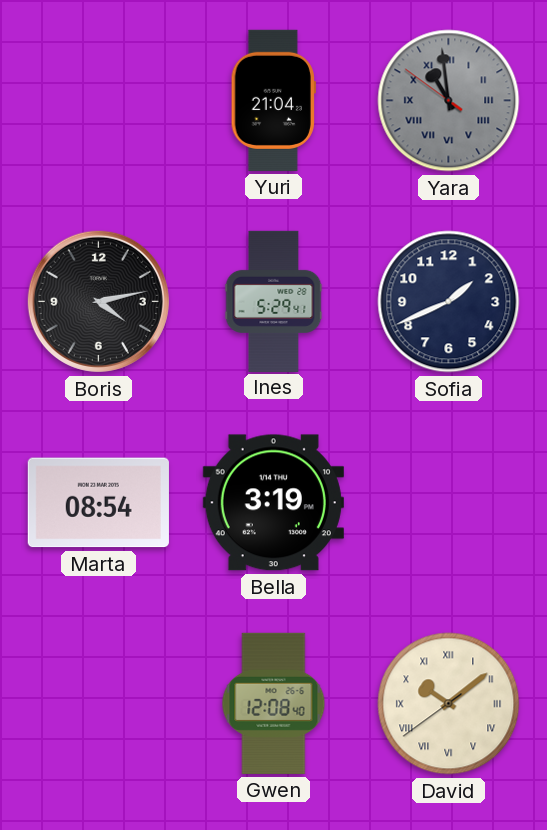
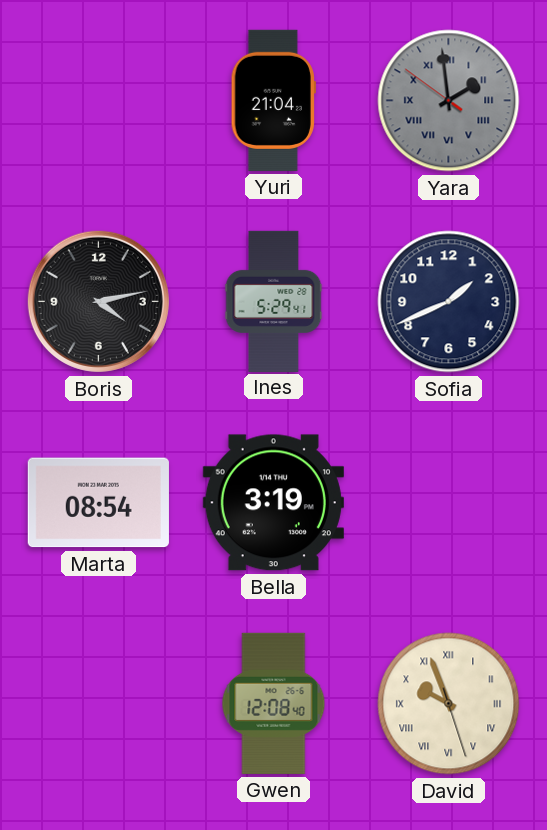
Yara: 10:58 -> 1:58 (449, 101)
David: 10:08 -> 9:56 (449, 704)
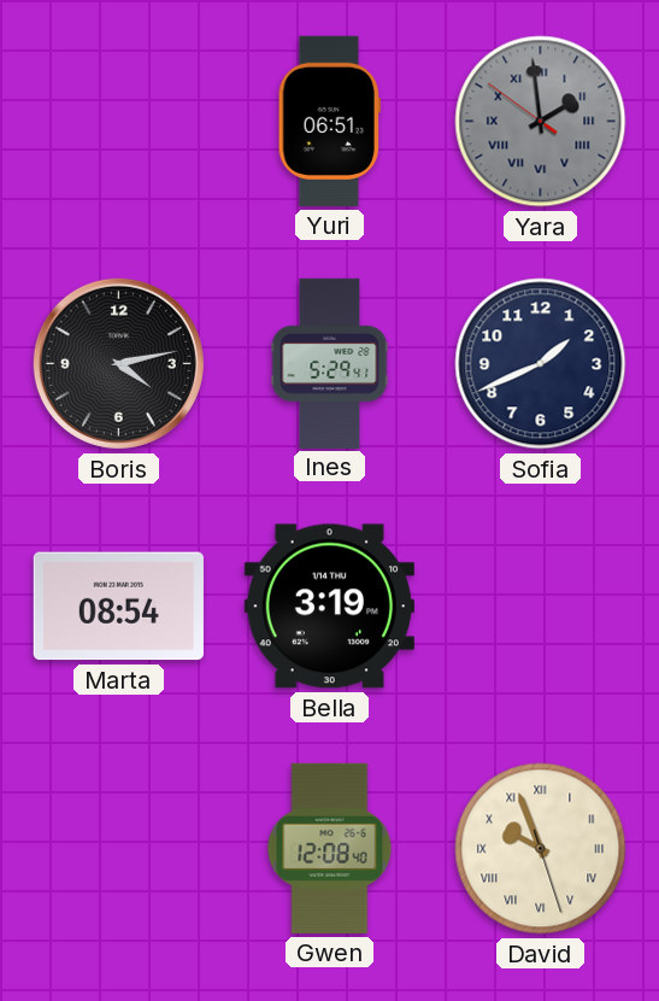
Yuri: 21:04 -> 06:51 (329, 121)
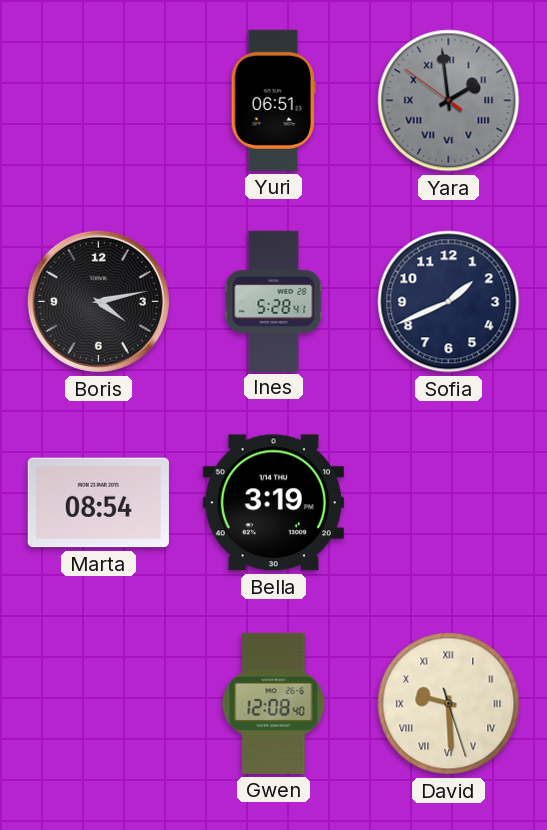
Ines: 5:29 -> 5:28 (274, 301)
David: 9:56 -> 9:29 (449, 704)
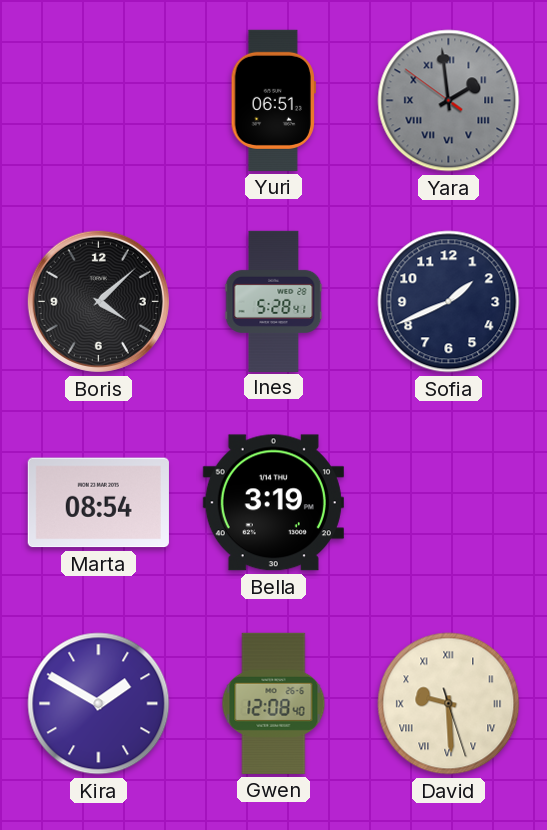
Boris: 4:13 -> 4:08 (98, 301)
Kira: none -> 1:50 (99, 704)
